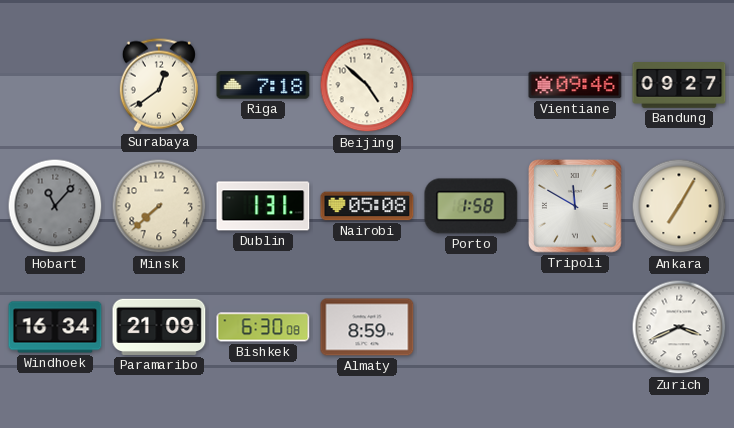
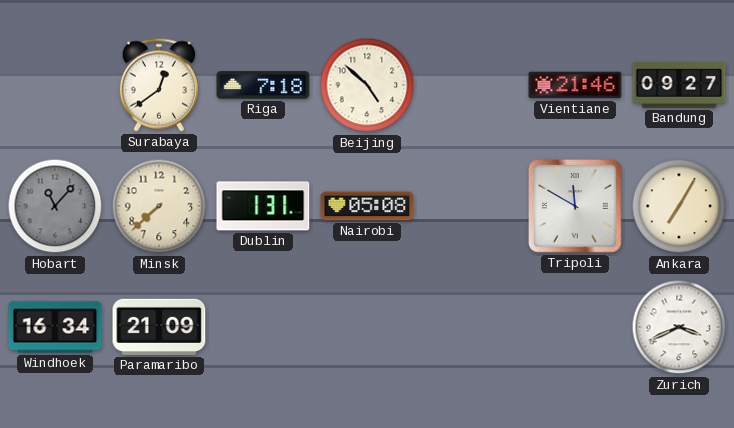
Vientiane: 09:46 -> 21:46 (575, 85)
Porto: 1:58 -> none (471, 206)
Bishkek: 6:30 -> none (263, 327)
Almaty: 8:59 -> none (367, 327)
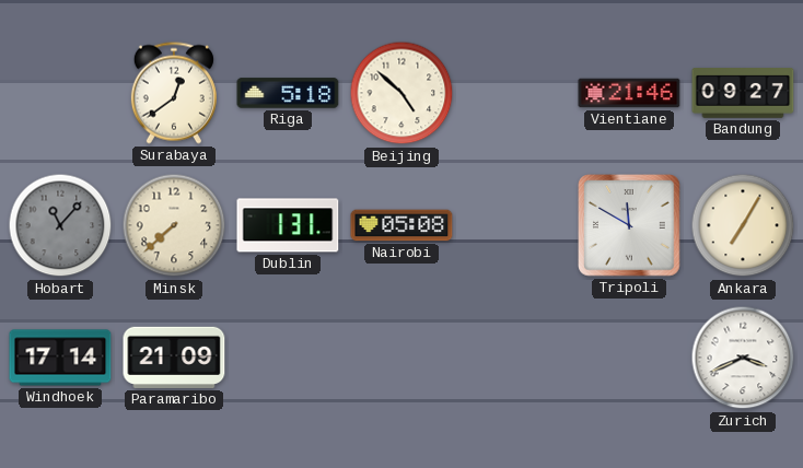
Riga: 7:18 -> 5:18 (288, 93)
Windhoek: 16:34 -> 17:14 (60, 358)
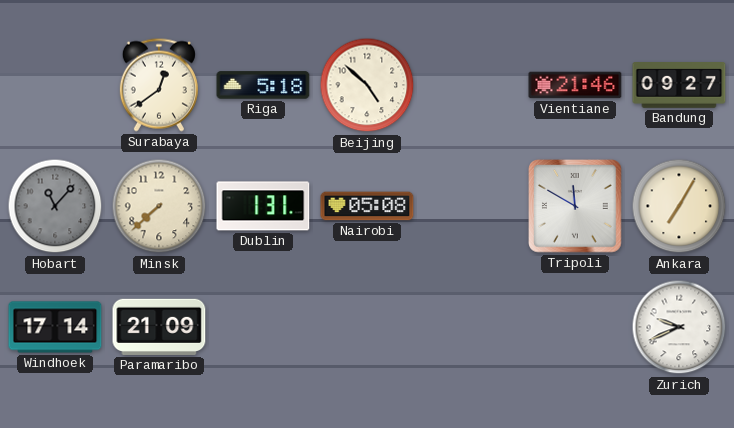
Zurich: 3:41 -> 9:41 (679, 327)
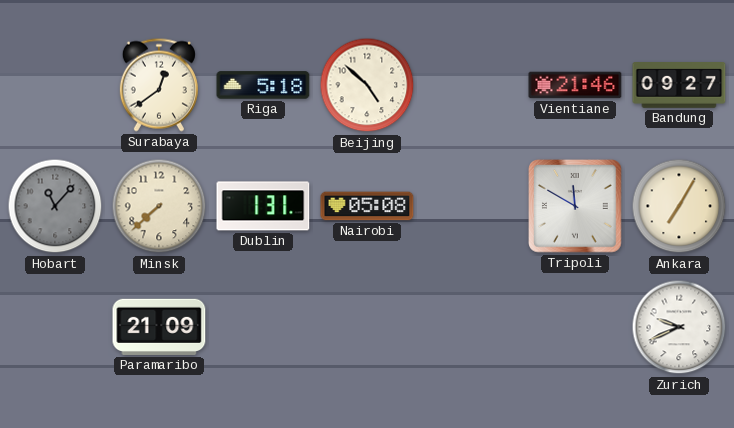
Windhoek: 17:14 -> none (55, 327)
